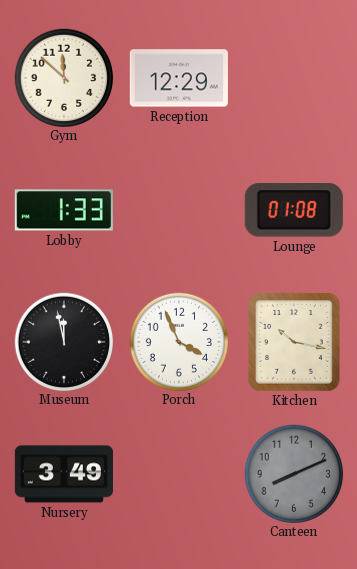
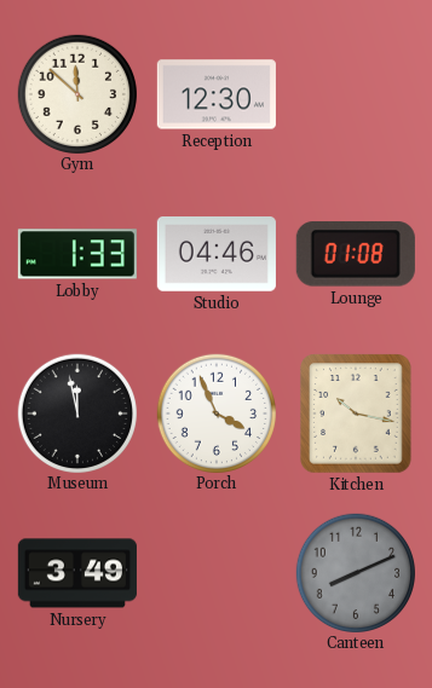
Reception: 12:29 -> 12:30 (217, 94)
Studio: none -> 04:46 (217, 255)
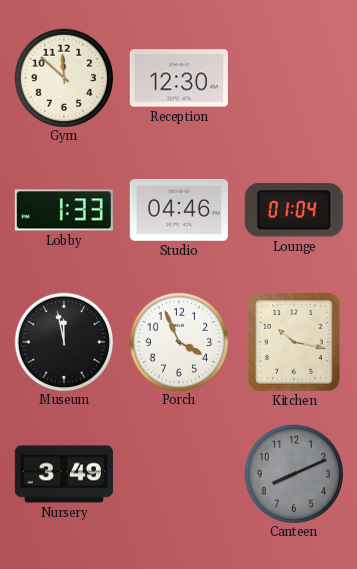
Lounge: 01:08 -> 01:04 (294, 210)
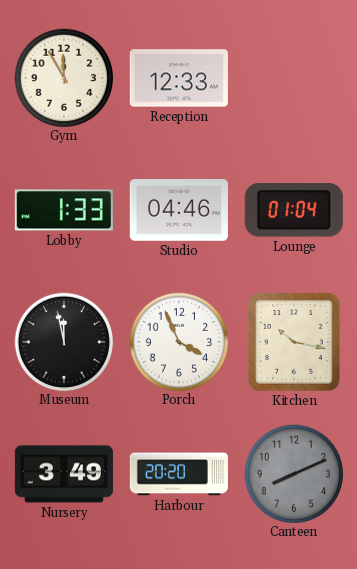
Gym: 11:52 -> 11:55 (63, 77)
Reception: 12:30 -> 12:33 (179, 78)
Harbour: none -> 20:20 (179, 474)
